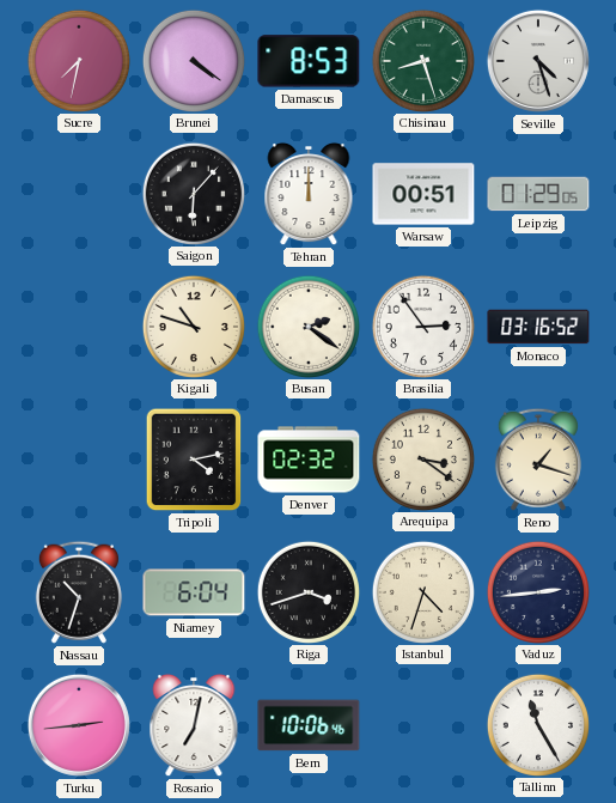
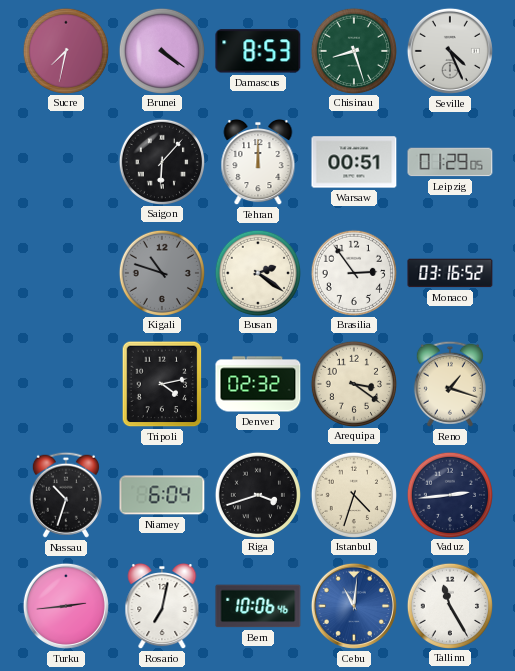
Seville: 4:27 -> 4:26 (450, 51)
Kigali dial: cream -> grey (161, 272)
Cebu: none -> 11:01 (354, 606)
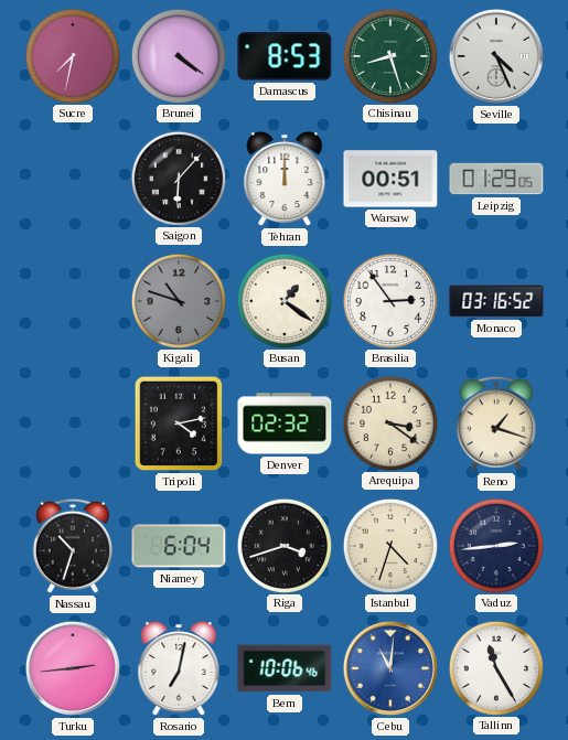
Busan: 2:21 -> 1:21 (283, 300)
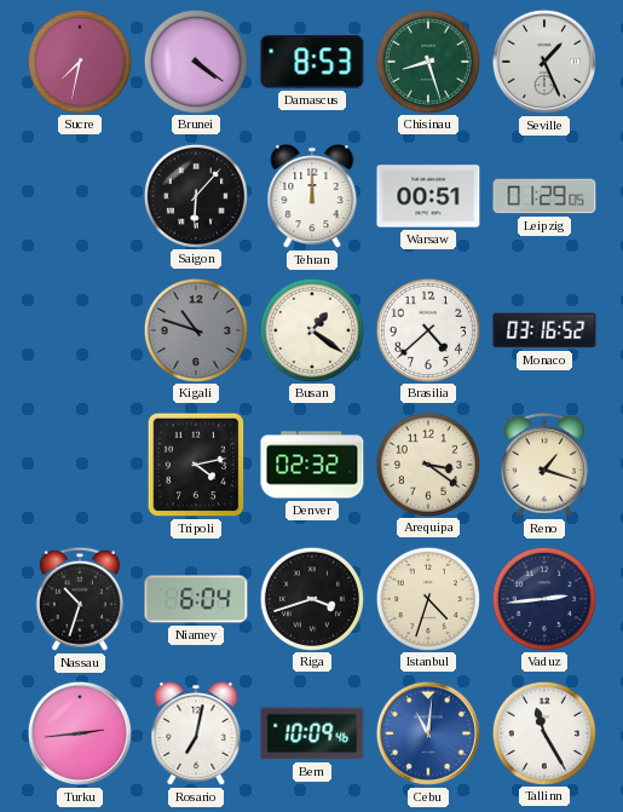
Seville: 4:26 -> 1:26 (544, 62)
Brasilia: 2:54 -> 4:38 (427, 329)
Bern: 10:06 -> 10:09 (312, 733)
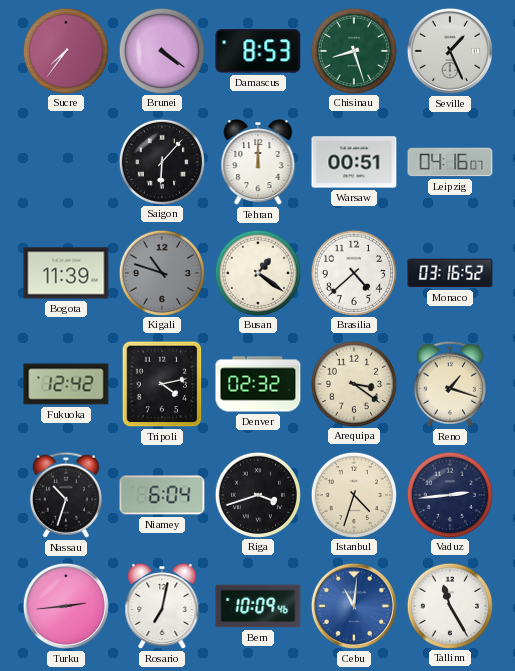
Sucre: 7:32 -> 7:36 (65, 50)
Leipzig: 01:29 -> 04:16 (450, 162)
Bogota: none -> 11:39 (66, 273)
Fukuoka: none -> 12:42 (66, 384)
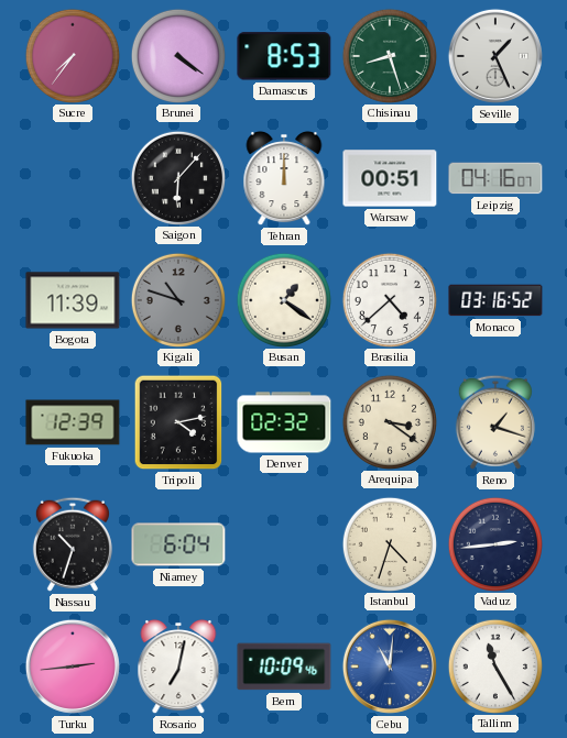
Fukuoka: 12:42 -> 12:39 (73, 422)
Riga: 3:42 -> none (257, 494)
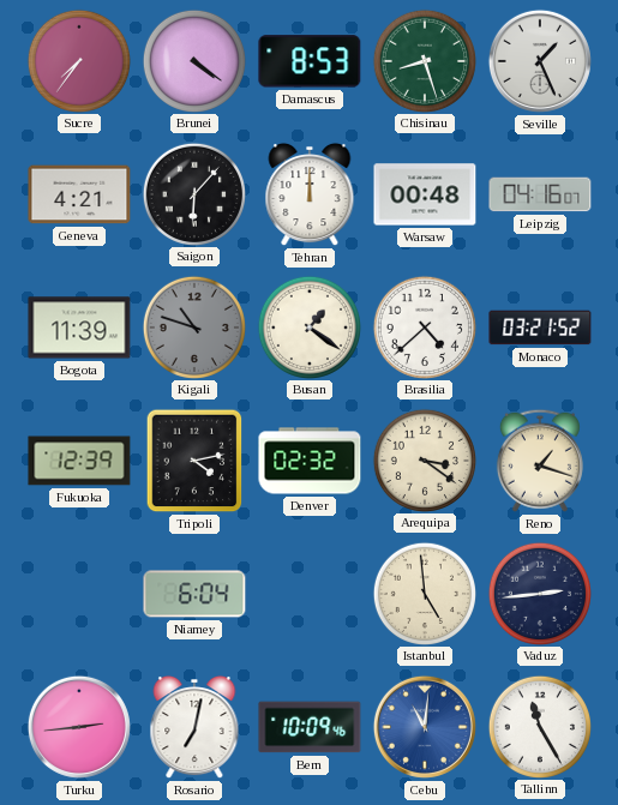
Geneva: none -> 4:21 (79, 194)
Warsaw: 00:51 -> 00:48 (425, 194)
Monaco: 03:16 -> 03:21 (540, 328)
Nassau: 10:33 -> none (73, 544)
Istanbul: 4:33 -> 4:59 (424, 593)
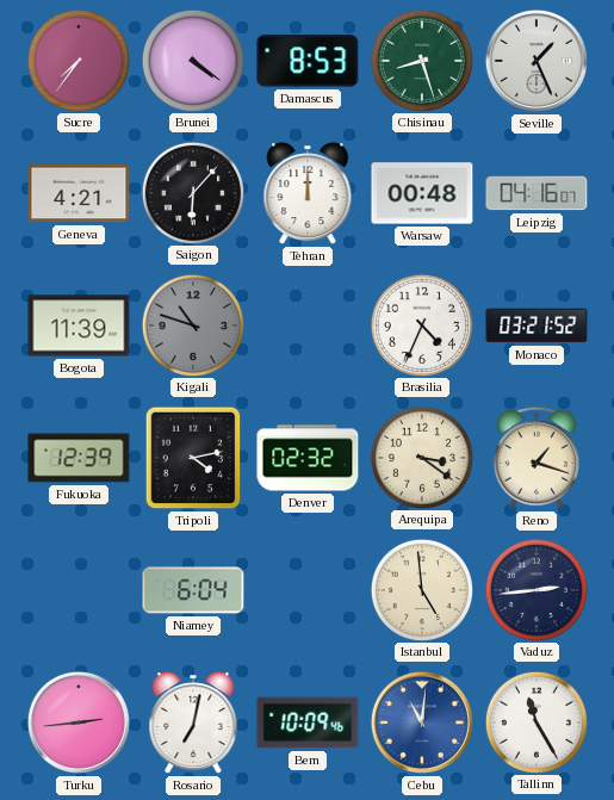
Busan: 1:21 -> none (308, 326)
Brasilia: 4:38 -> 4:34 (421, 324)
